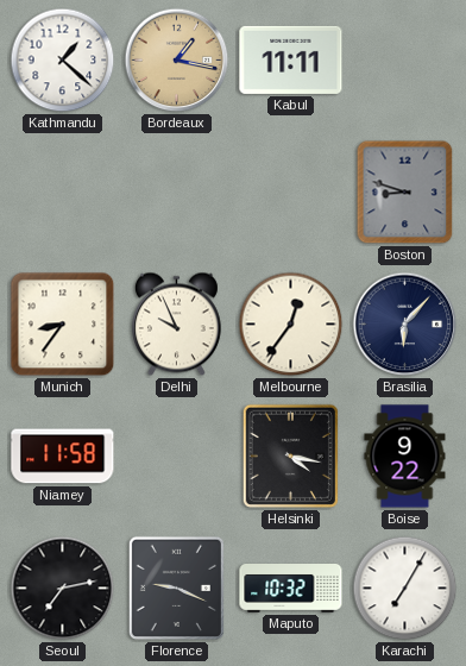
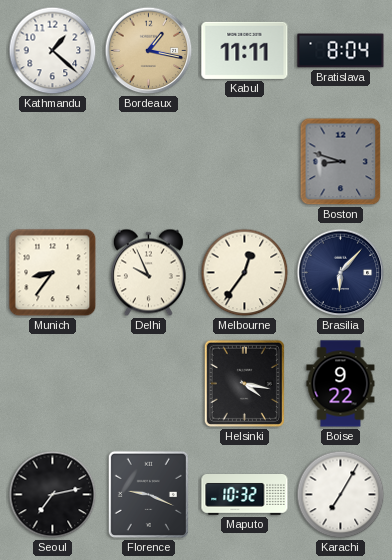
Bratislava: none -> 8:04 (341, 51)
Niamey: 11:58 -> none (63, 457)
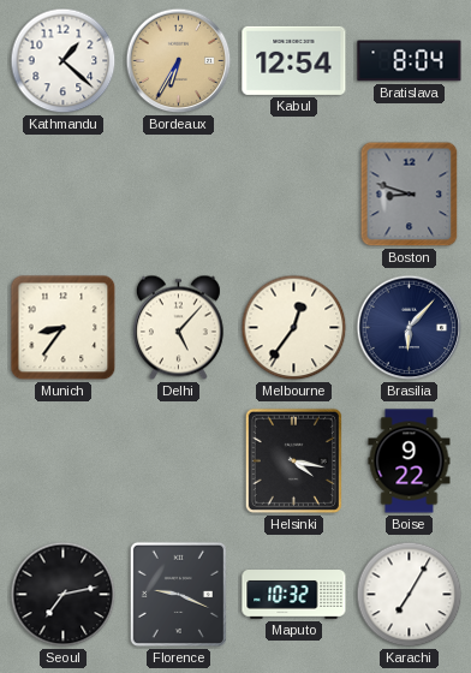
Bordeaux: 1:17 -> 6:35 (179, 61)
Kabul: 11:11 -> 12:54 (294, 60)
Delhi: 9:56 -> 5:07 (178, 328)
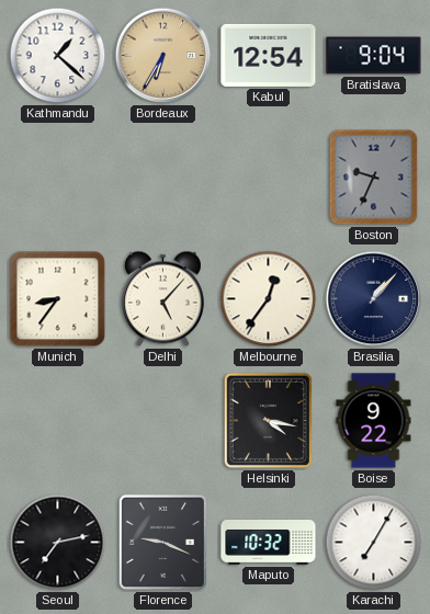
Bratislava: 8:04 -> 9:04 (374, 56)
Boston: 8:48 -> 9:34 (374, 178)
Brasilia: 6:07 -> 1:07 (374, 299)
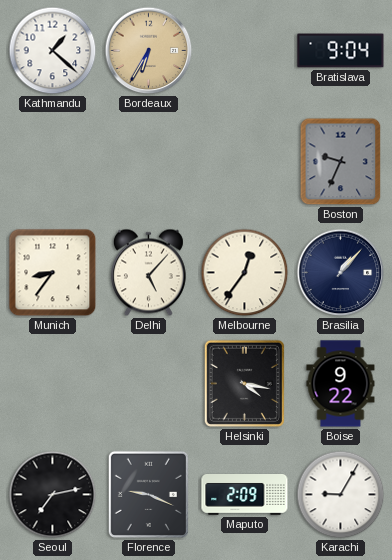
Kabul: 12:54 -> none (269, 55)
Maputo: 10:32 -> 2:09 (245, 495)
Karachi: 7:05 -> 9:05 (341, 495)
